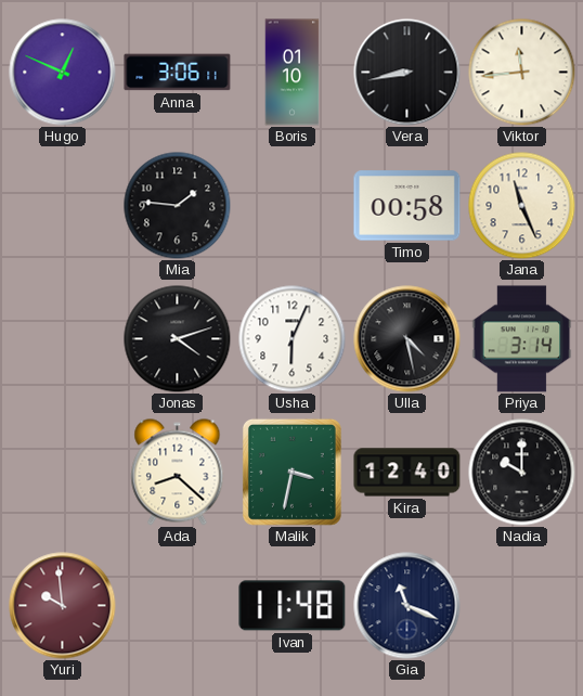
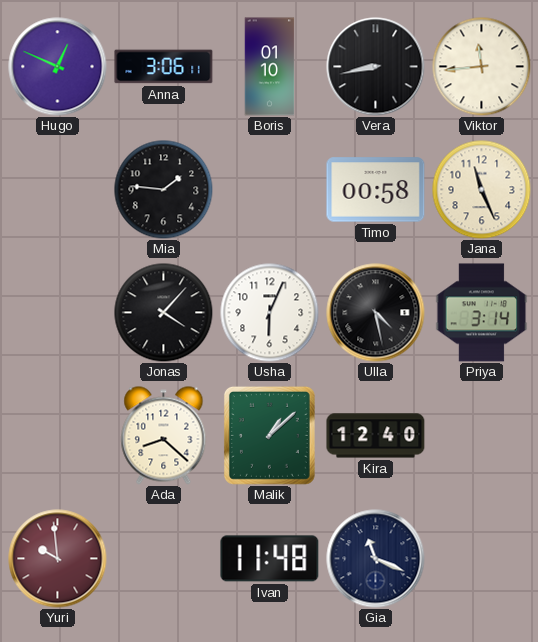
Jonas: 4:12 -> 4:07 (164, 313)
Malik: 3:32 -> 1:08 (269, 435)
Nadia: 10:00 -> none (522, 473)
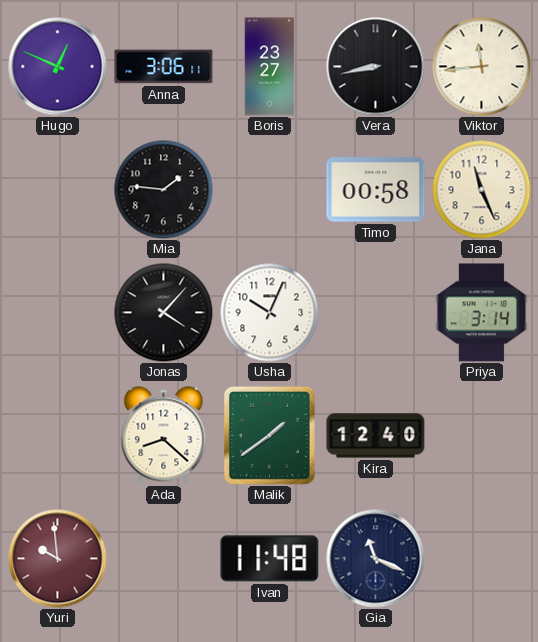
Boris: 01:10 -> 23:27 (270, 67)
Usha: 6:04 -> 10:04 (270, 313)
Ulla: 4:28 -> none (376, 313)
Malik: 1:08 -> 1:39 (269, 435)
